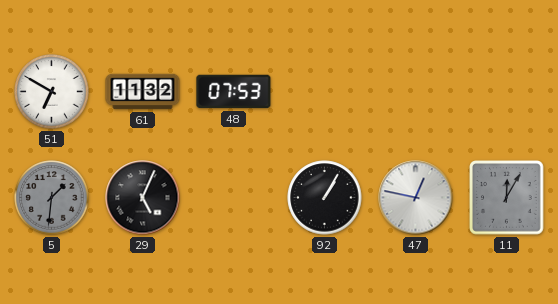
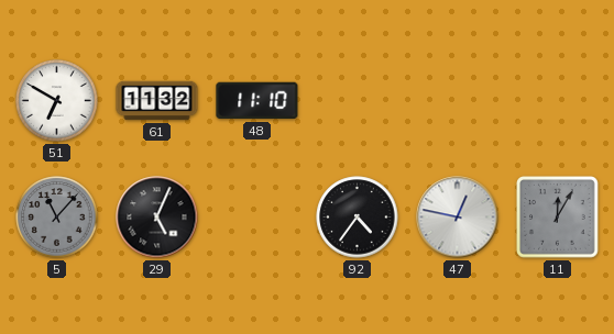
48: 07:53 -> 11:10 (257, 101)
5: 1:31 -> 11:07 (57, 218)
92: 1:05 -> 4:36 (358, 218)
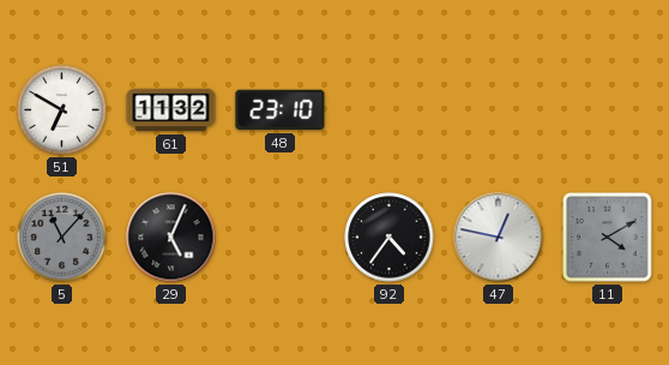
48: 11:10 -> 23:10 (281, 110)
11: 12:05 -> 4:10 (608, 238)
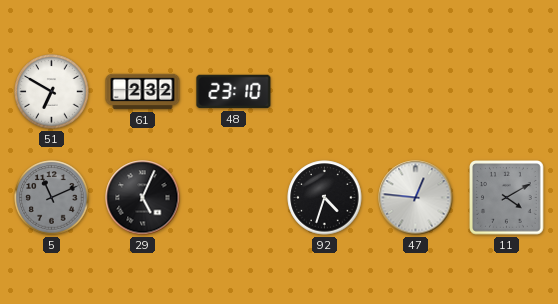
61: 11:32 -> 2:32 (143, 92)
5: 11:07 -> 11:11 (52, 198)
92: 4:36 -> 4:33 (325, 198)
47: 12:47 -> 12:46 (416, 198)
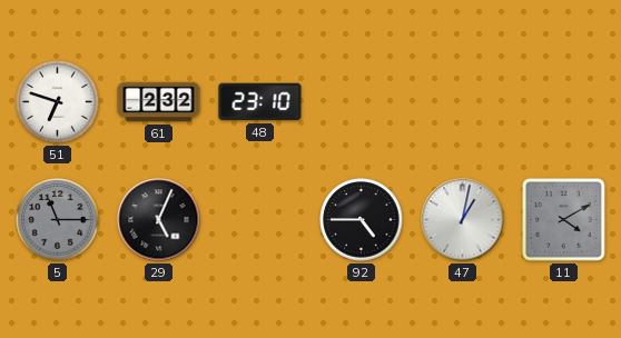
51: 6:50 -> 6:48 (58, 102)
5: 11:11 -> 11:15 (58, 220)
92: 4:33 -> 4:45 (362, 220)
47: 12:46 -> 1:02 (463, 220)
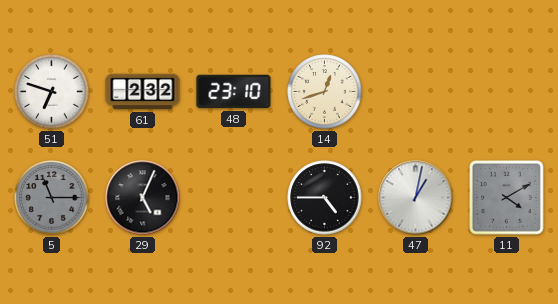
14: none -> 12:42 (325, 92)
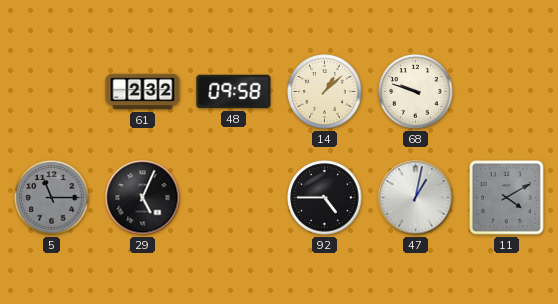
51: 6:48 -> none (52, 92)
48: 23:10 -> 09:58 (234, 92)
14: 12:42 -> 1:08 (325, 92)
68: none -> 9:48 (416, 92)
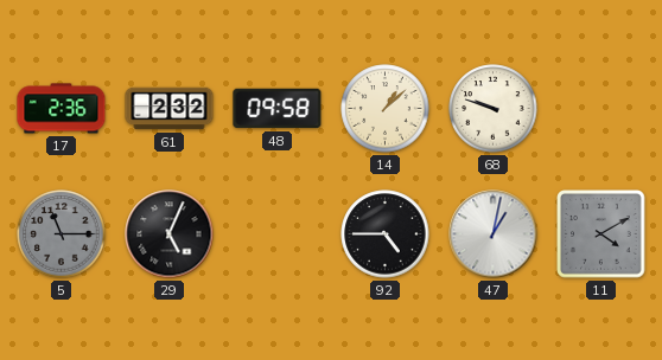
17: none -> 2:36 (62, 109)
